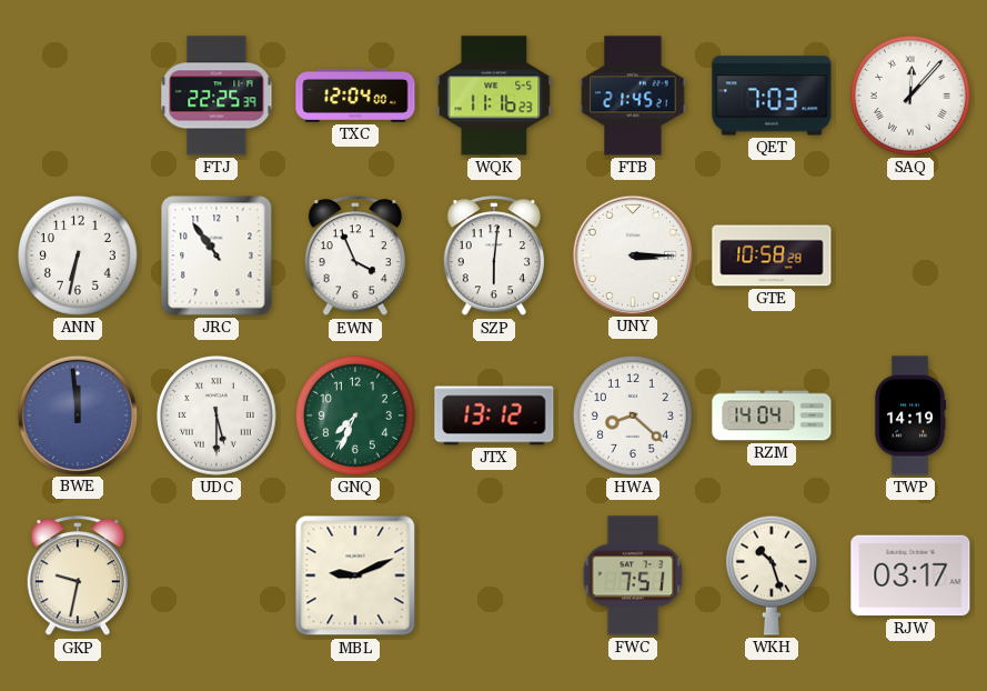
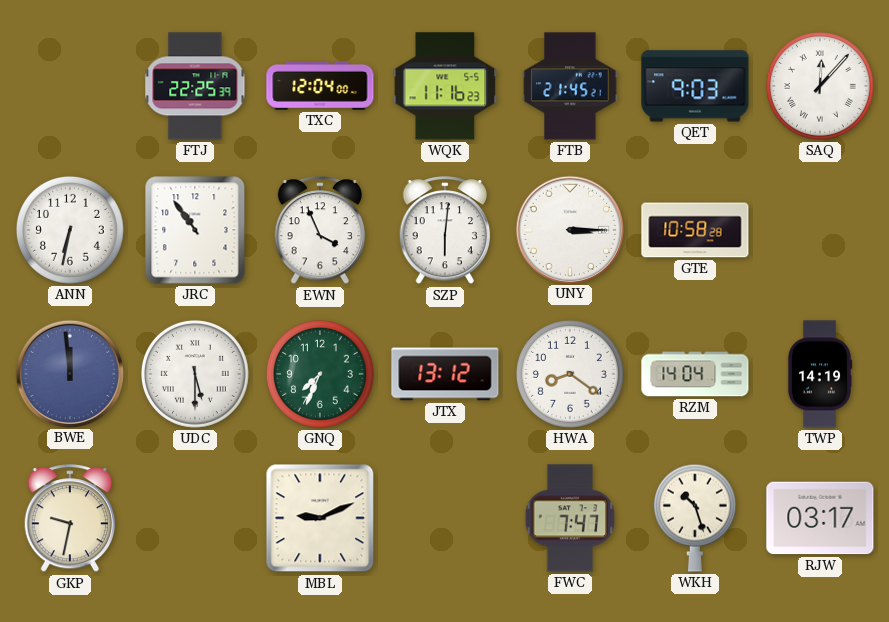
QET: 7:03 -> 9:03 (695, 86)
HWA: 8:22 -> 8:21 (570, 374)
FWC: 7:51 -> 7:47 (570, 518)
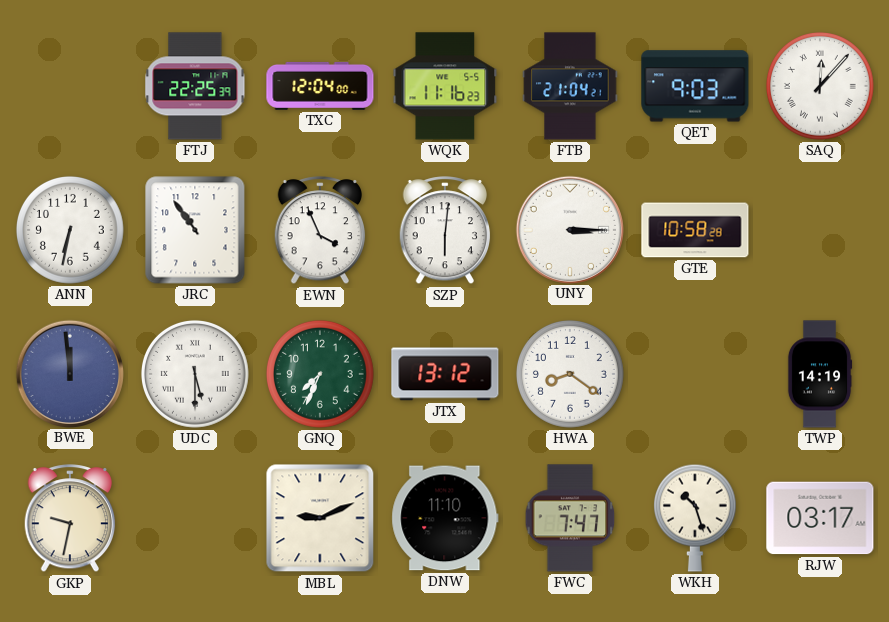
FTB: 21:45 -> 21:04 (570, 86)
RZM: 14:04 -> none (695, 374)
DNW: none -> 11:10 (445, 518)
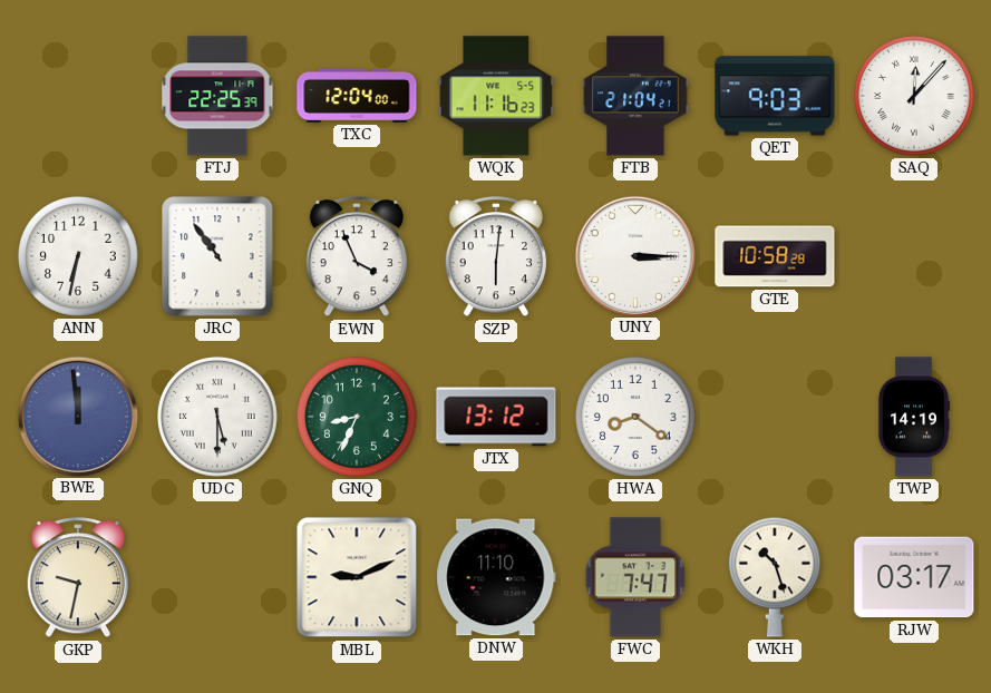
GNQ: 7:34 -> 8:34 (357, 417)
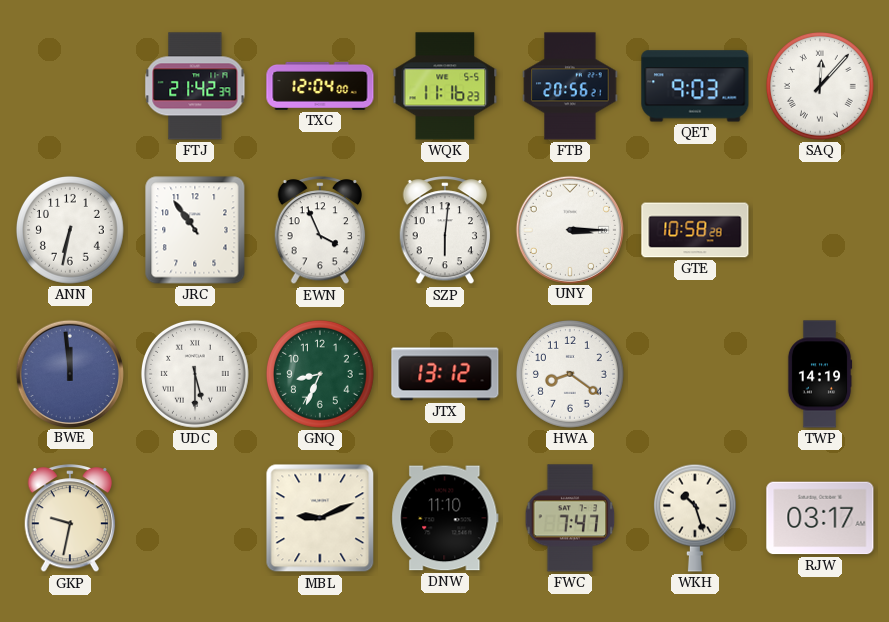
FTJ: 22:25 -> 21:42 (195, 86)
FTB: 21:04 -> 20:56 (570, 86)
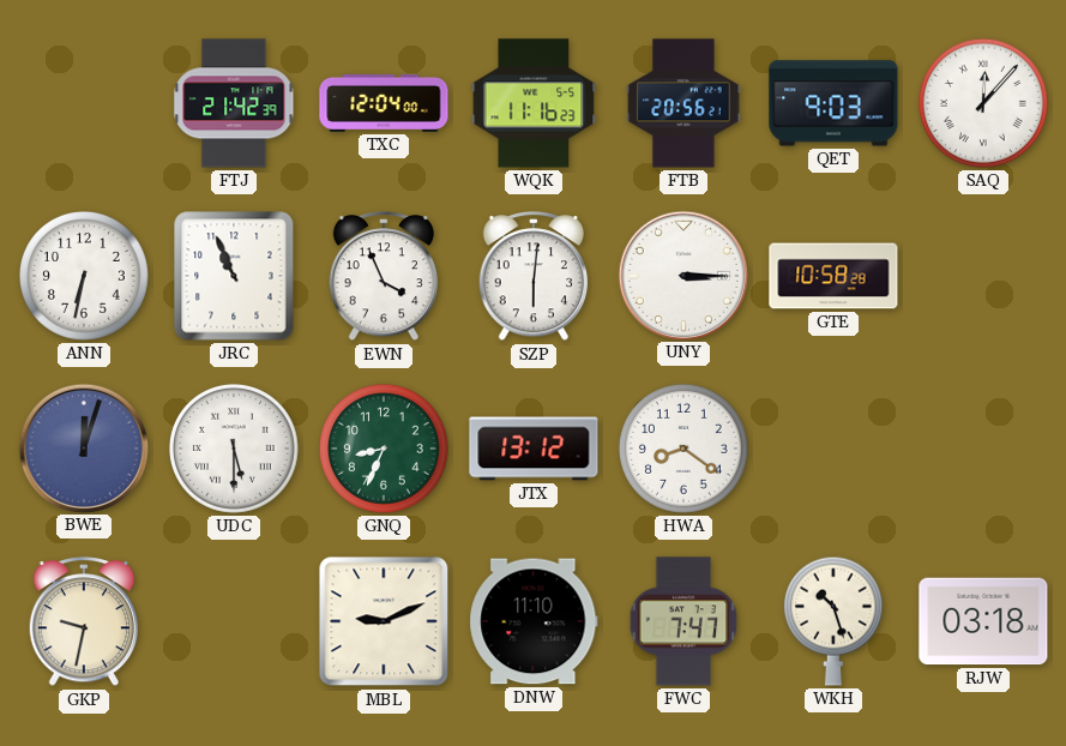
JRC: 10:54 -> 10:56 (234, 276)
BWE: 11:59 -> 12:03 (83, 447)
TWP: 14:19 -> none (820, 374)
RJW: 03:17 -> 03:18 (983, 621)
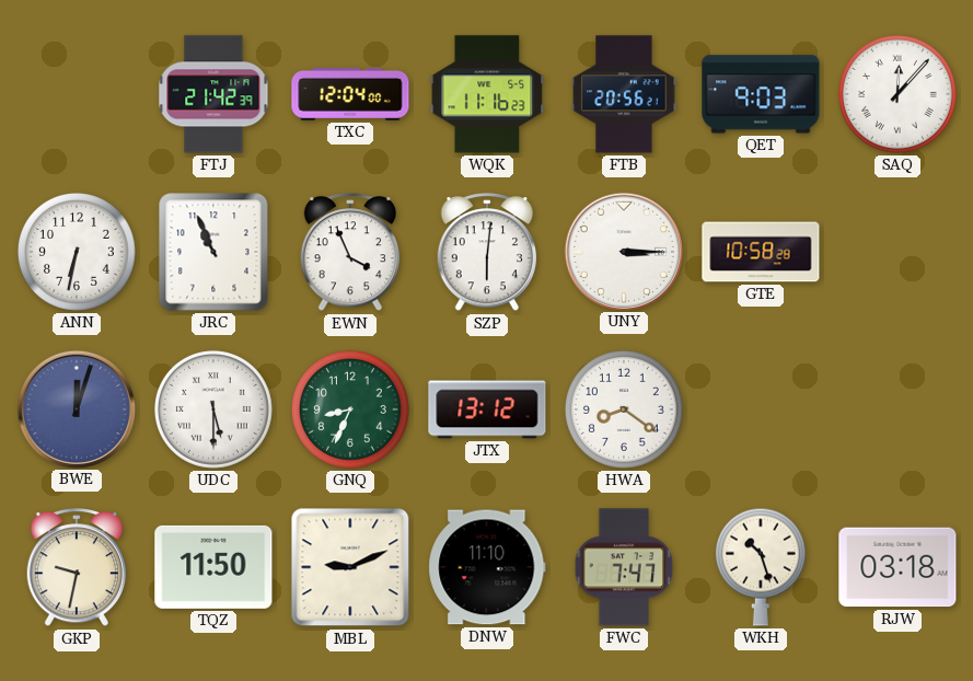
TQZ: none -> 11:50 (213, 567)
